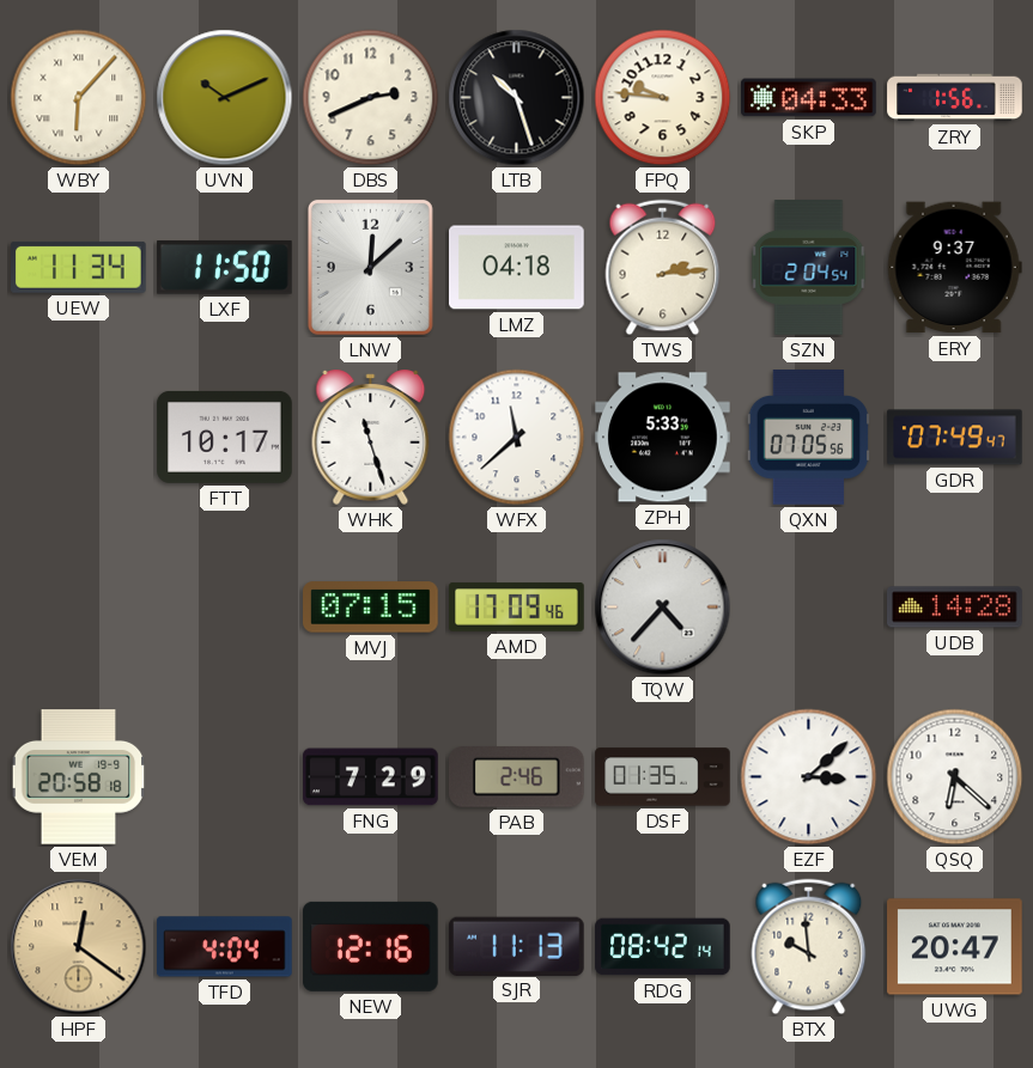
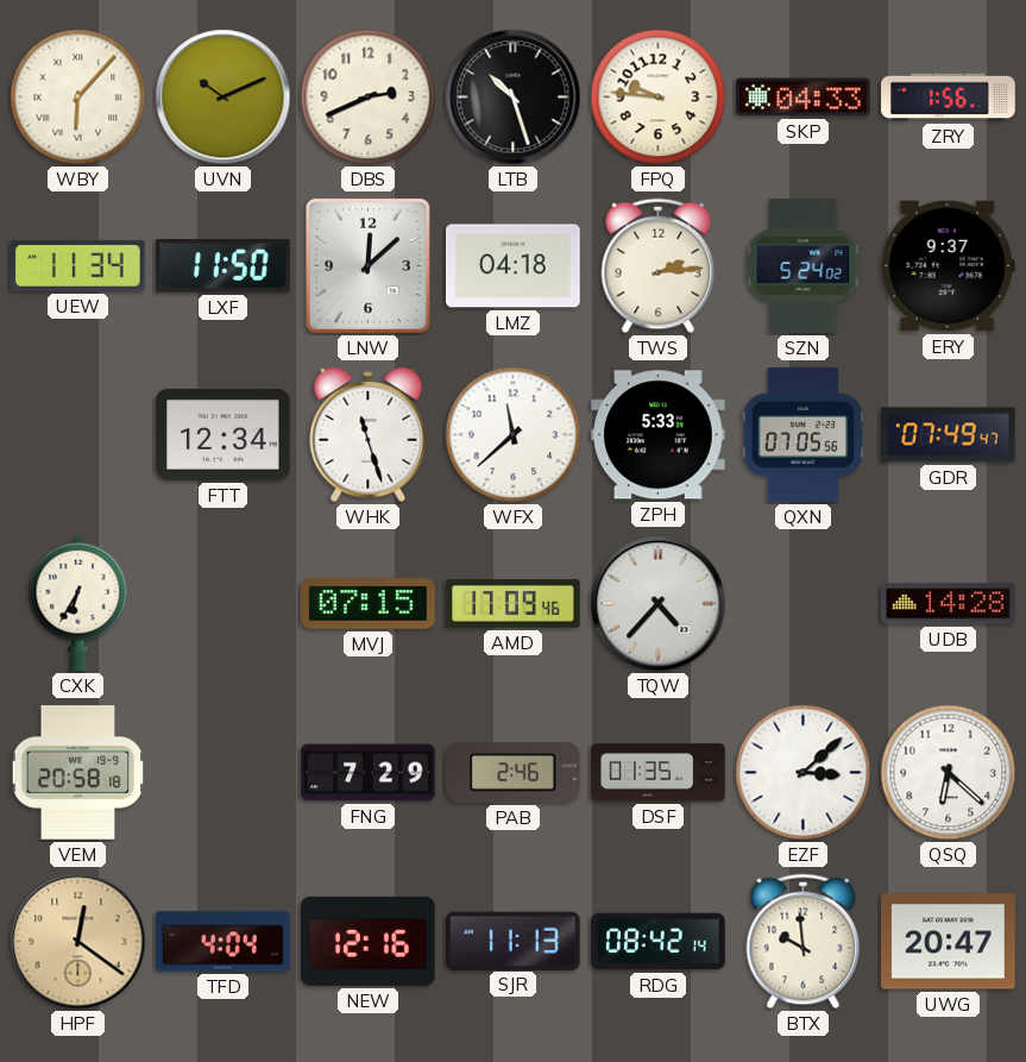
SZN: 2:04 -> 5:24 (804, 266)
FTT: 10:17 -> 12:34 (224, 434)
CXK: none -> 6:35 (78, 603)
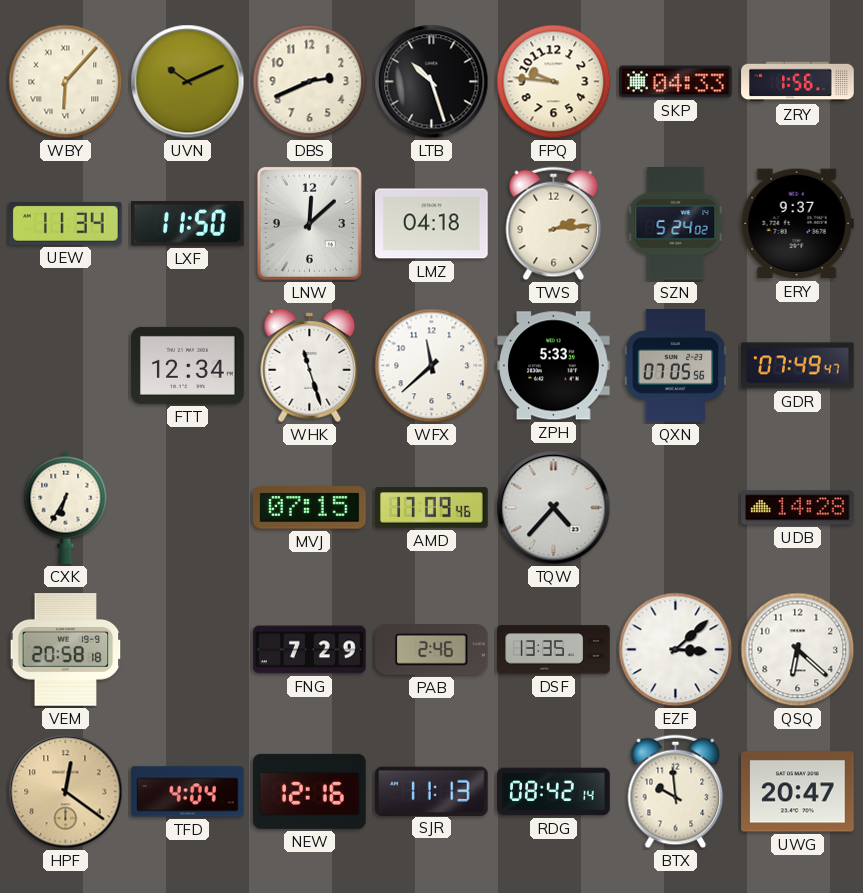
DSF: 01:35 -> 13:35 (554, 650)
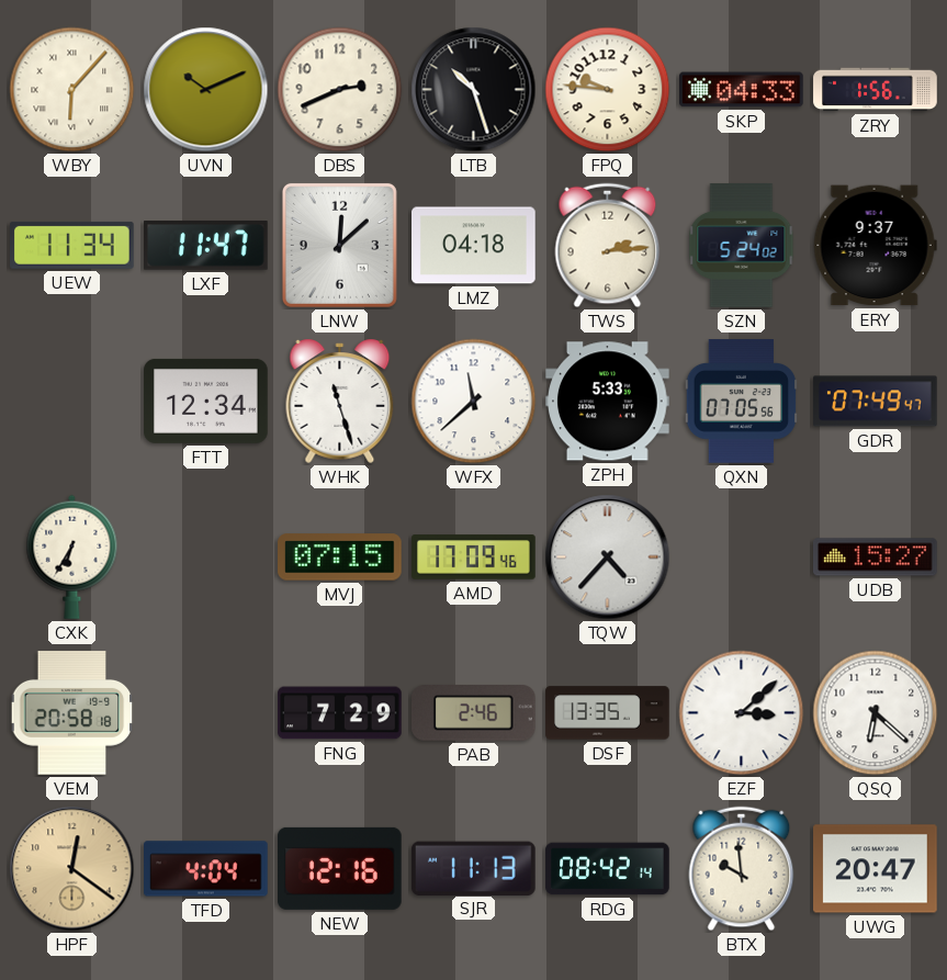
LXF: 11:50 -> 11:47 (206, 246)
UDB: 14:28 -> 15:27 (876, 557)
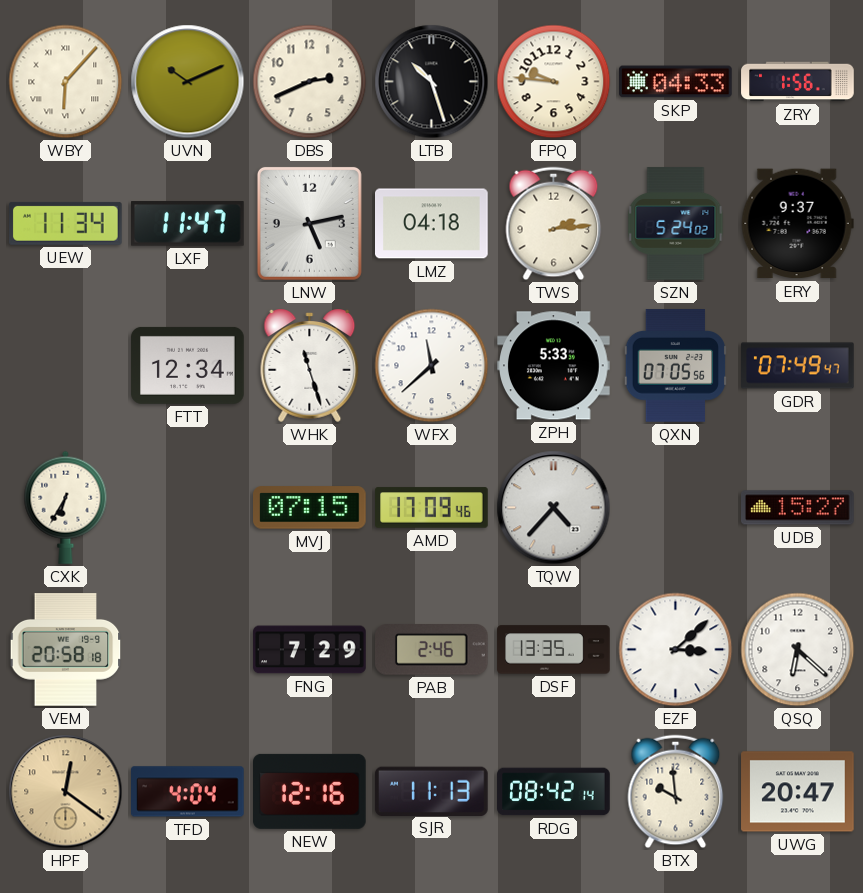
LNW: 12:08 -> 5:13 (309, 223)
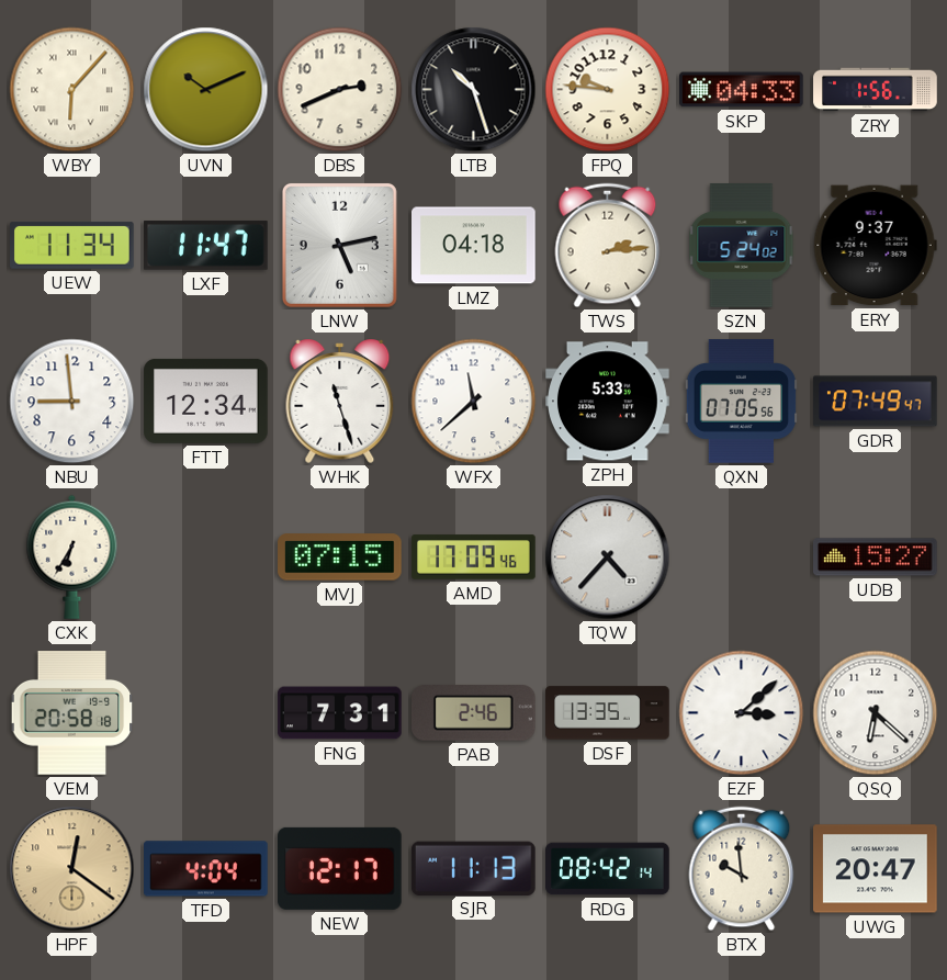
NBU: none -> 8:59 (72, 402)
FNG: 7:29 -> 7:31 (340, 713)
NEW: 12:16 -> 12:17 (340, 868)
